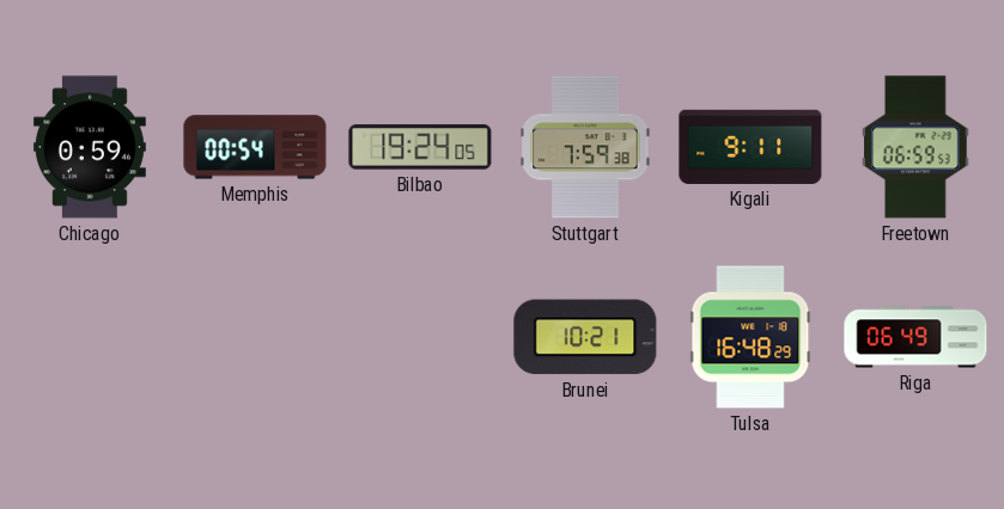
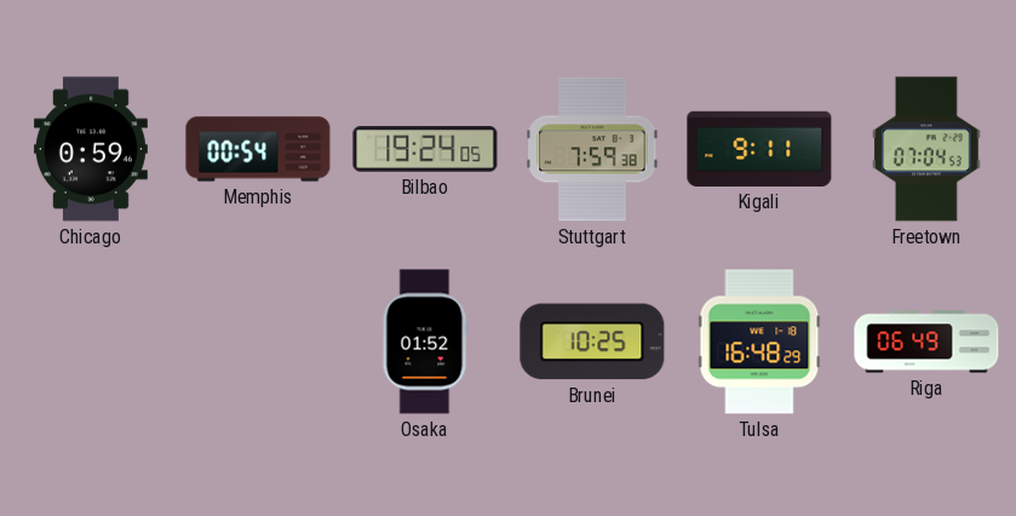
Freetown: 06:59 -> 07:04 (926, 149)
Osaka: none -> 01:52 (425, 342)
Brunei: 10:21 -> 10:25 (592, 342)
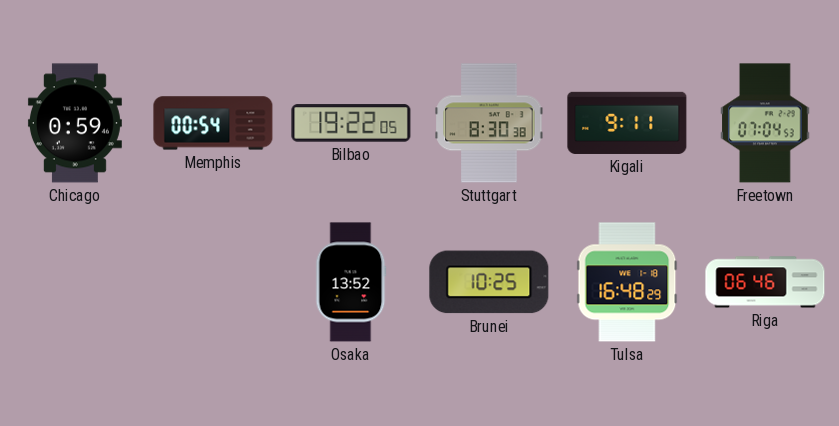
Bilbao: 19:24 -> 19:22 (351, 123)
Stuttgart: 7:59 -> 8:30 (489, 123)
Osaka: 01:52 -> 13:52 (351, 282)
Riga: 06:49 -> 06:46 (765, 282)
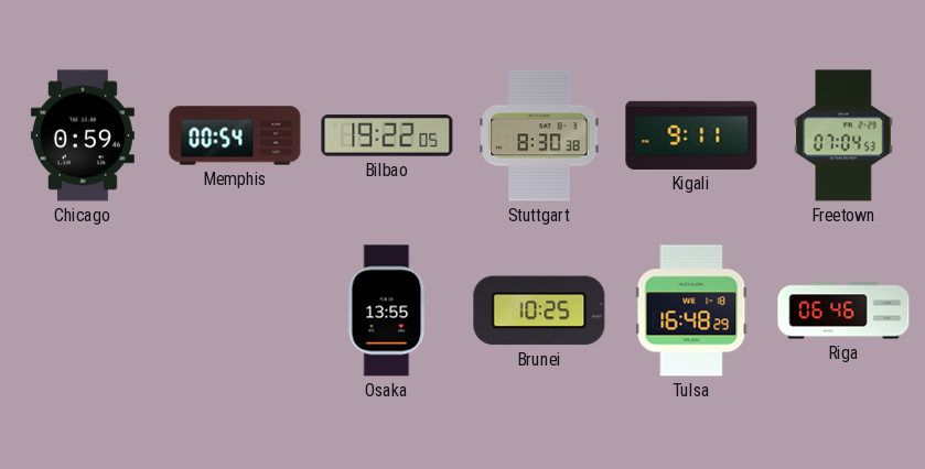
Osaka: 13:52 -> 13:55 (387, 310)
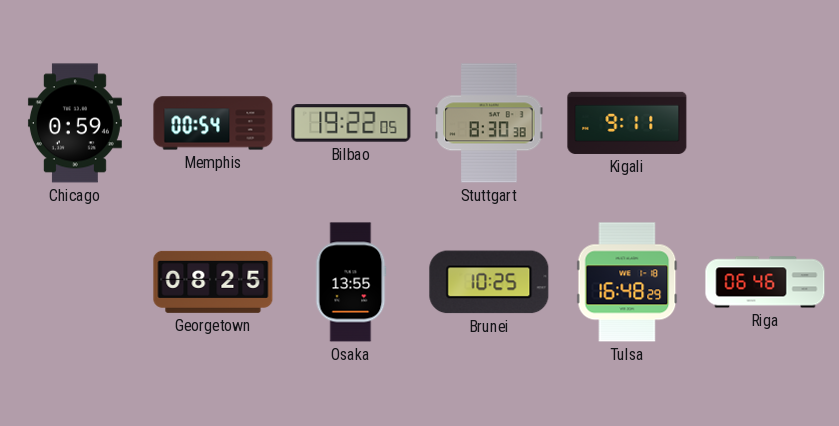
Freetown: 07:04 -> none (843, 135)
Georgetown: none -> 08:25 (213, 282)
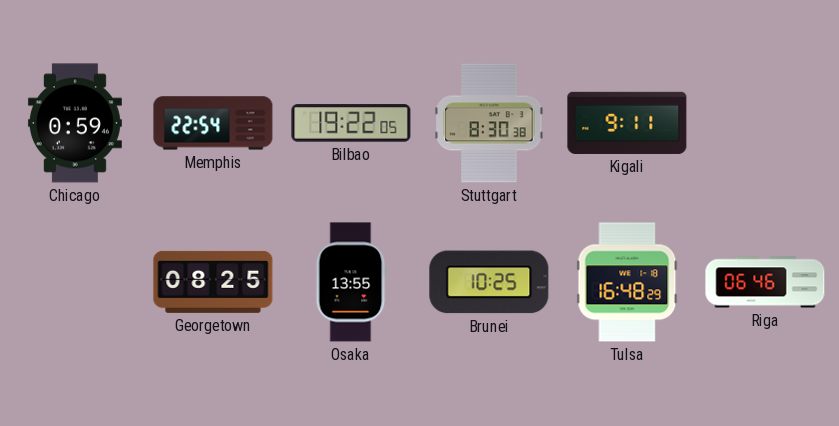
Memphis: 00:54 -> 22:54 (213, 123)
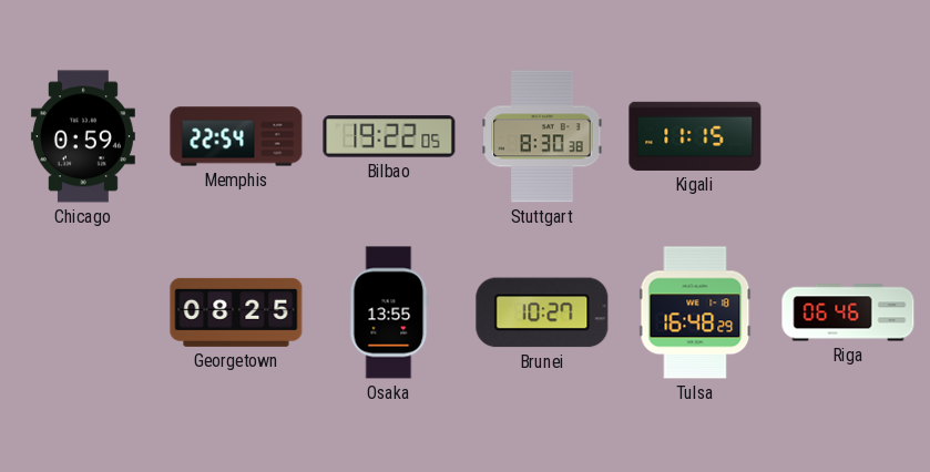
Kigali: 9:11 -> 11:15 (695, 136)
Brunei: 10:25 -> 10:27 (542, 312)
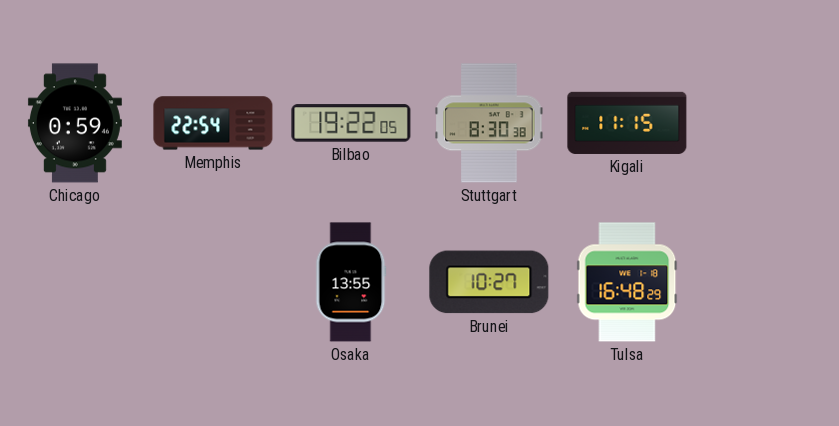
Georgetown: 08:25 -> none (236, 312)
Riga: 06:46 -> none (848, 312)
